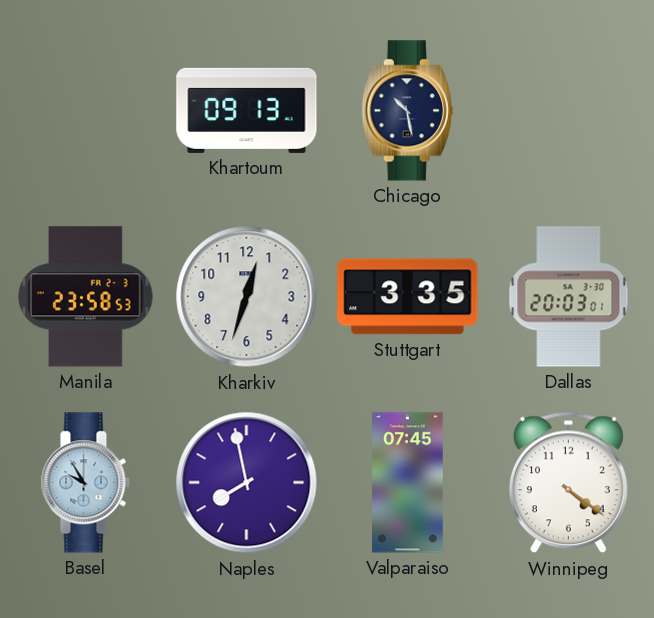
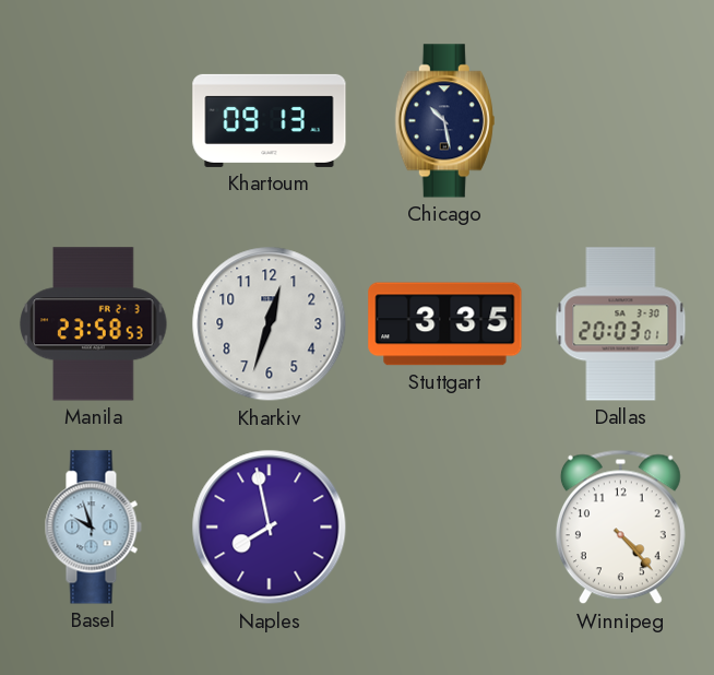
Basel: 9:55 -> 9:57 (93, 528)
Valparaiso: 07:45 -> none (408, 483)
Winnipeg: 4:21 -> 4:23 (620, 528)
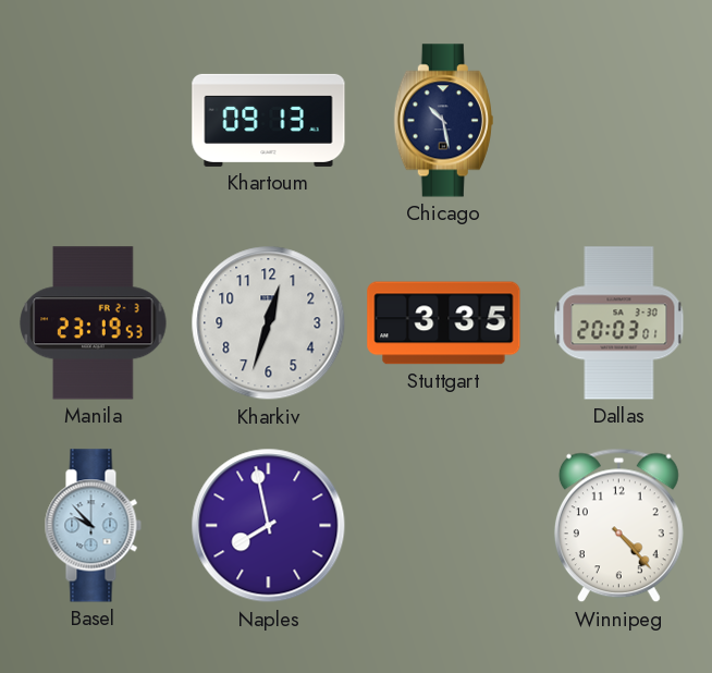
Manila: 23:58 -> 23:19 (94, 323)
Basel: 9:57 -> 9:53 (93, 526)
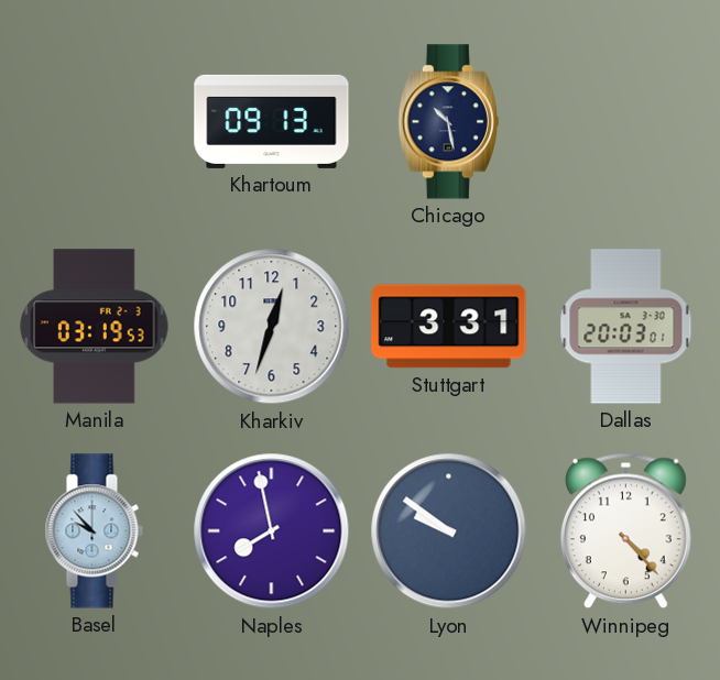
Manila: 23:19 -> 03:19 (95, 327)
Stuttgart: 3:35 -> 3:31 (449, 327)
Lyon: none -> 9:51 (449, 531)
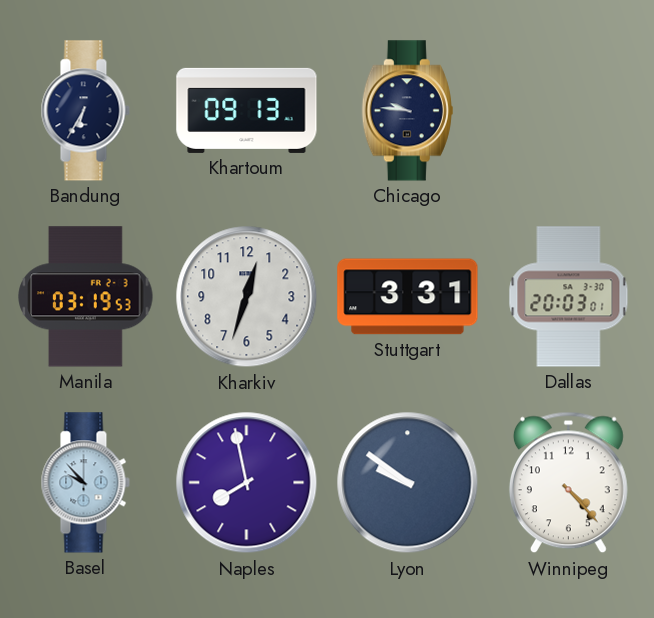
Bandung: none -> 6:35 (85, 111)
Chicago: 10:28 -> 9:46 (407, 111)
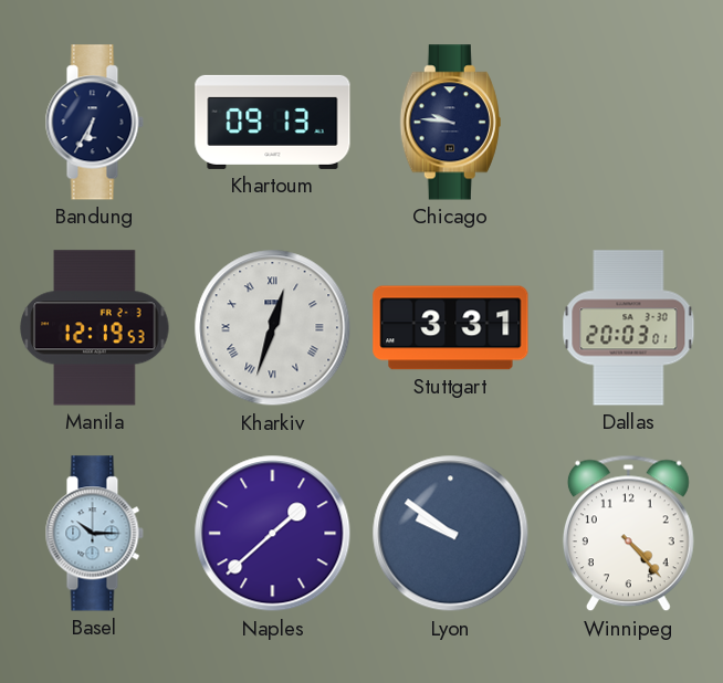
Manila: 03:19 -> 12:19 (95, 328)
Kharkiv numerals: Arabic -> Roman (273, 328)
Basel: 9:53 -> 10:15 (94, 534)
Naples: 7:58 -> 1:38 (273, 534)
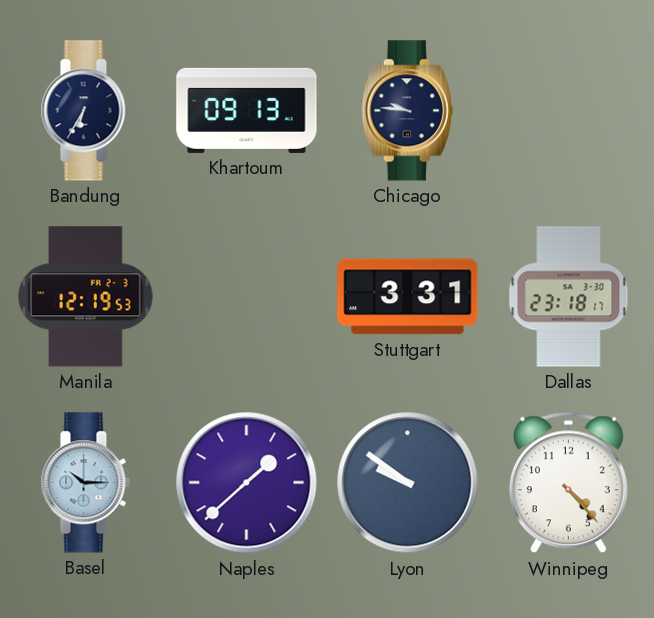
Kharkiv: 12:33 -> none (273, 328)
Dallas: 20:03 -> 23:18 (569, 297)
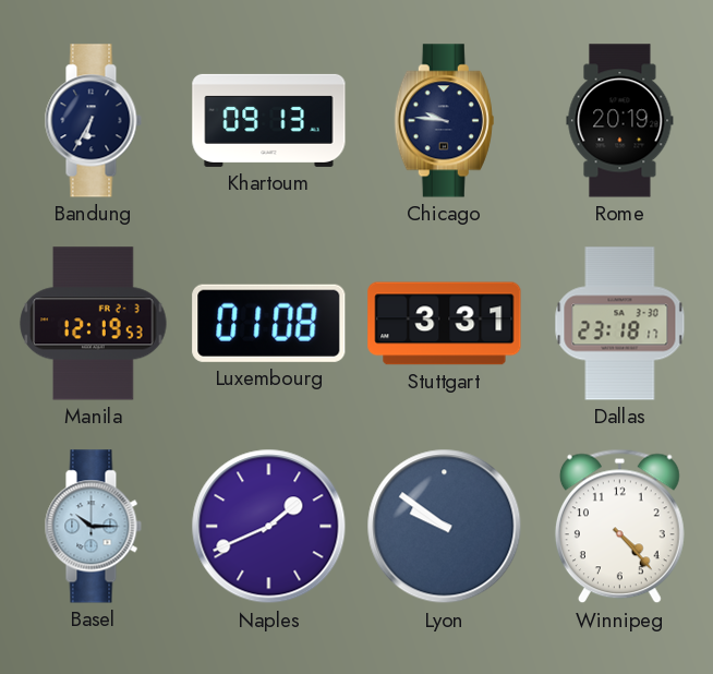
Rome: none -> 20:19 (620, 121)
Luxembourg: none -> 01:08 (269, 323)
Naples: 1:38 -> 1:41 (269, 527)
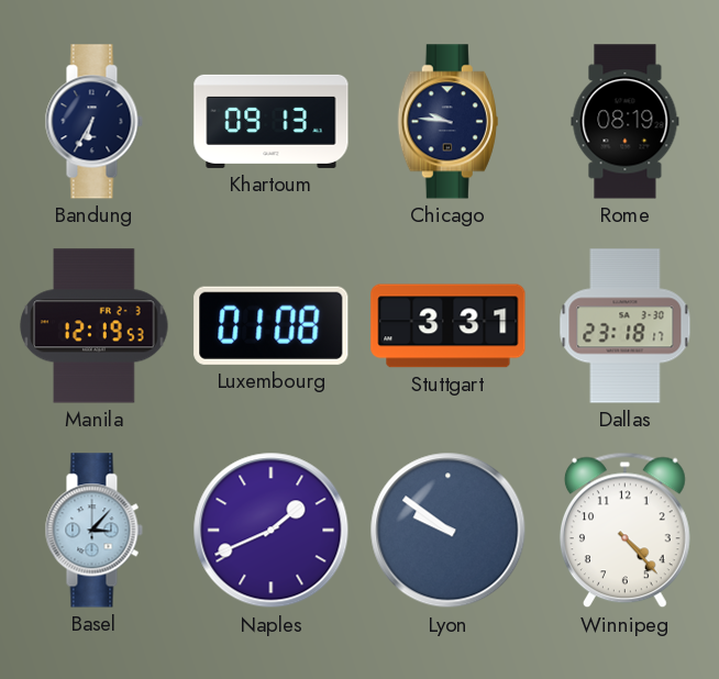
Rome: 20:19 -> 08:19 (626, 122)
Basel: 10:15 -> 3:07 (93, 531)
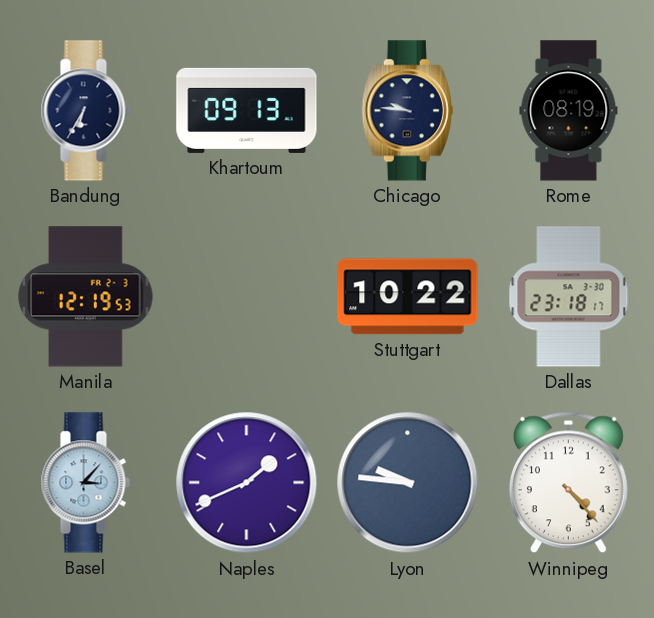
Luxembourg: 01:08 -> none (272, 325)
Stuttgart: 3:31 -> 10:22 (408, 297)
Lyon: 9:51 -> 9:46 (408, 483)
